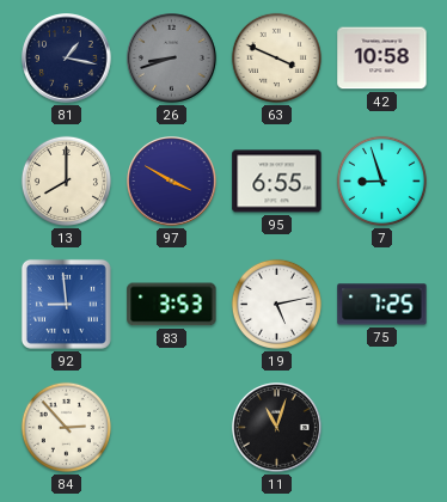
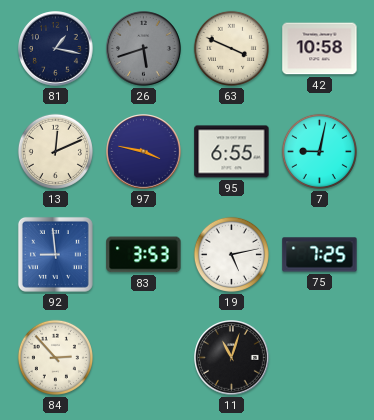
26: 8:42 -> 5:42 (144, 49)
13: 8:00 -> 12:11 (55, 151)
97: 3:50 -> 3:47 (144, 152)
7: 8:57 -> 9:02 (319, 151)
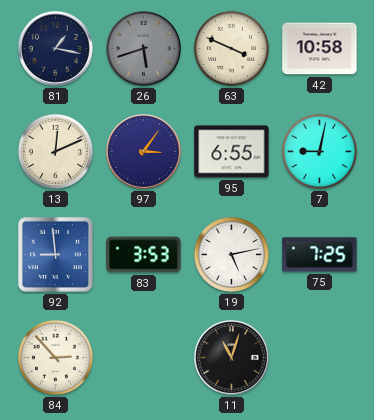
97: 3:47 -> 3:06 (144, 152)
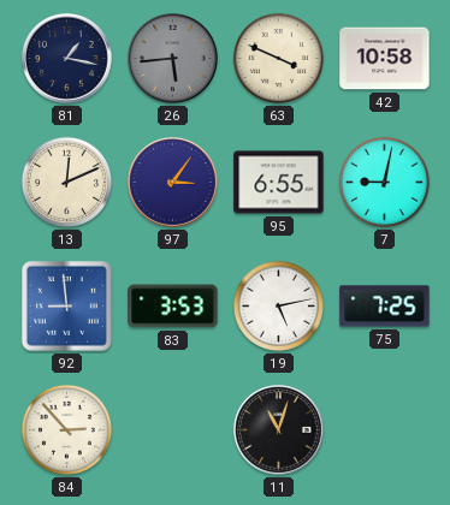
26: 5:42 -> 5:44 (173, 59)
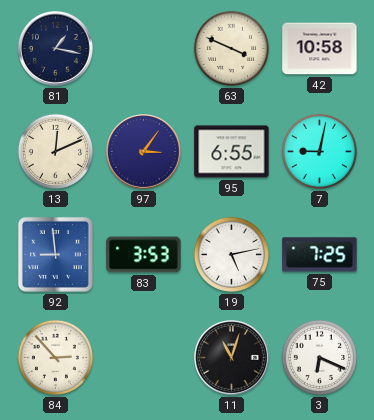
26: 5:44 -> none (173, 59)
3: none -> 6:19 (319, 357)
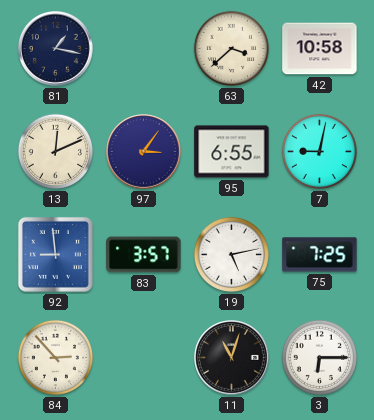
63: 3:49 -> 3:38 (231, 48)
83: 3:53 -> 3:57 (144, 255)
3: 6:19 -> 6:15 (319, 357)
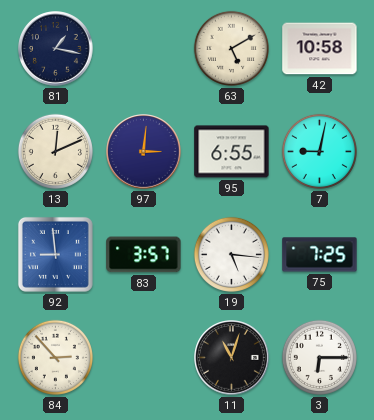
63: 3:38 -> 5:10 (231, 48)
97: 3:06 -> 3:01 (144, 152)
19: 5:13 -> 5:16 (231, 254)
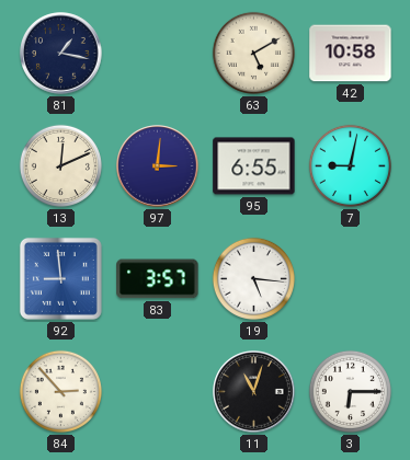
75: 7:25 -> none (320, 255)
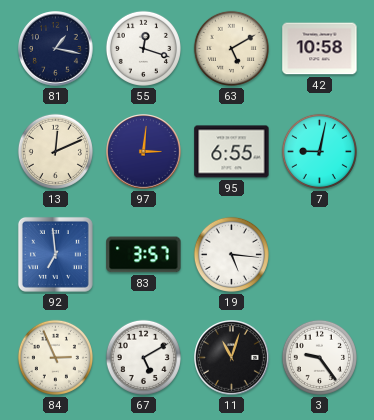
55: none -> 12:18 (143, 48)
92: 8:59 -> 6:59 (55, 254)
84: 2:53 -> 2:56 (55, 357)
67: none -> 5:10 (143, 357)
3: 6:15 -> 9:24 (319, 357)
